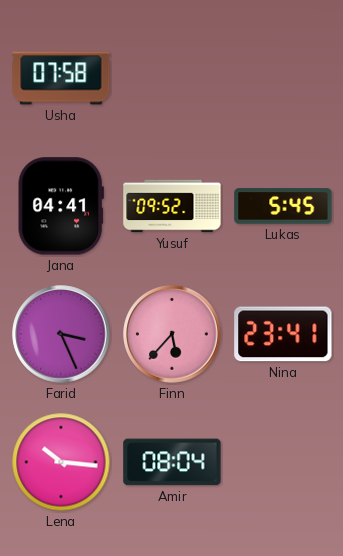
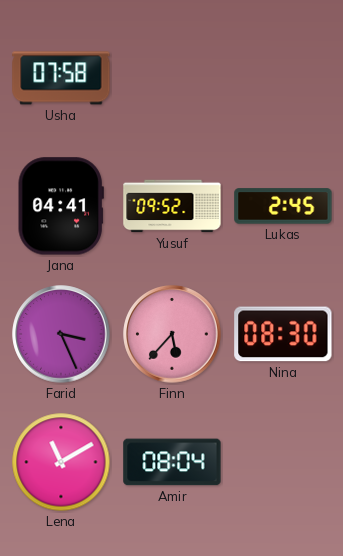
Lukas: 5:45 -> 2:45 (283, 206)
Nina: 23:41 -> 08:30 (283, 334)
Lena: 10:16 -> 11:10 (61, 462)
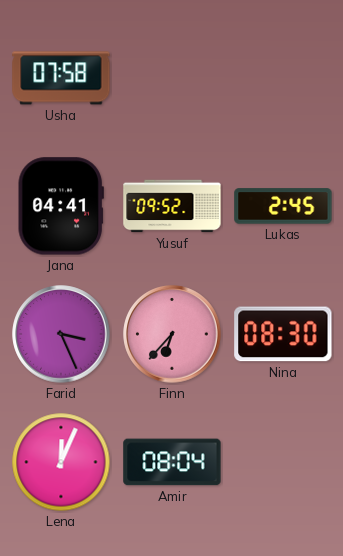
Finn: 5:37 -> 6:37 (172, 334)
Lena: 11:10 -> 12:04 (61, 462)
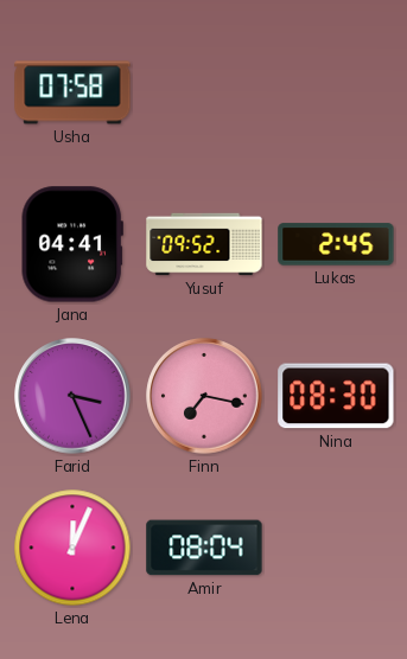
Finn: 6:37 -> 7:17 (204, 396)
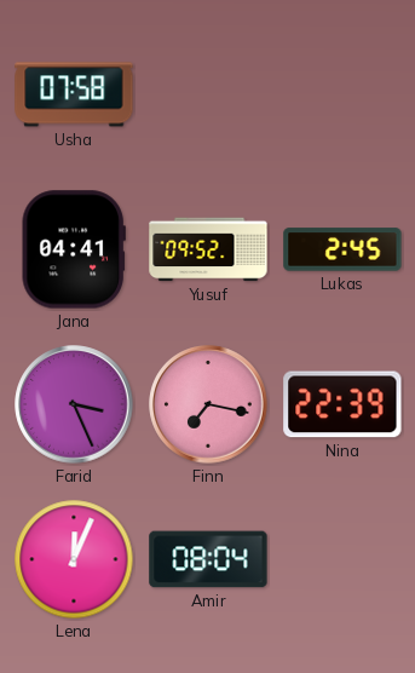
Nina: 08:30 -> 22:39 (342, 404)
